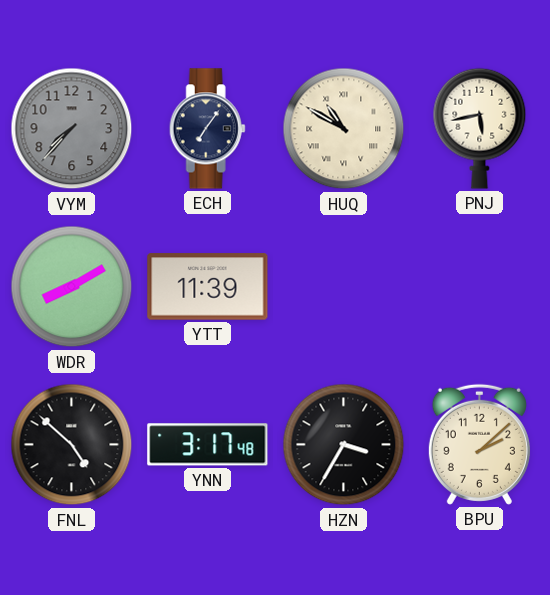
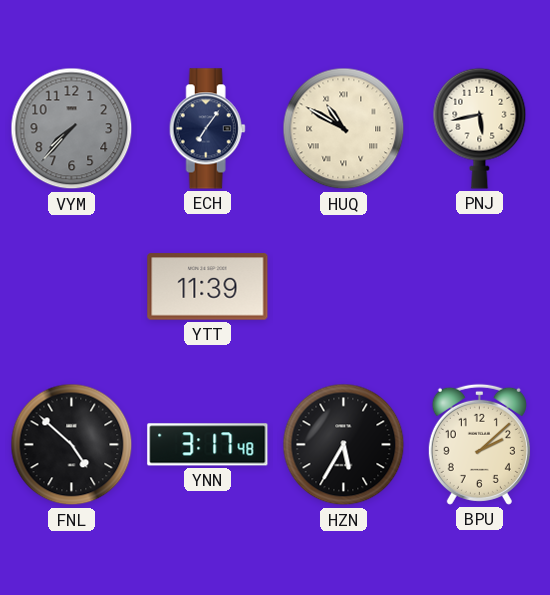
WDR: 8:10 -> none (72, 287)
HZN: 3:35 -> 5:35 (344, 445)
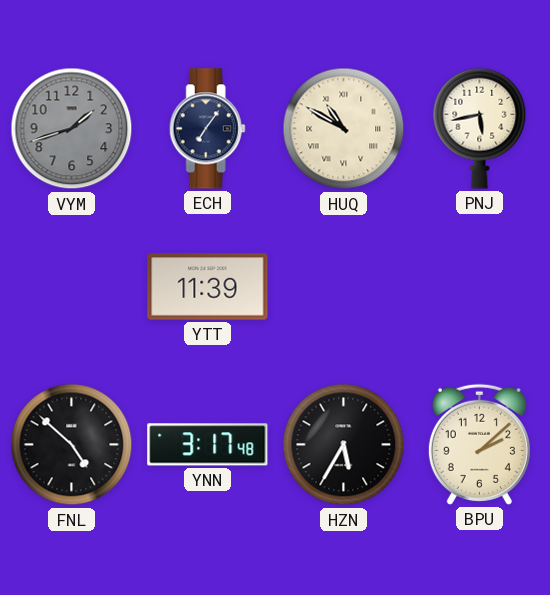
VYM: 7:37 -> 1:42 (72, 129)
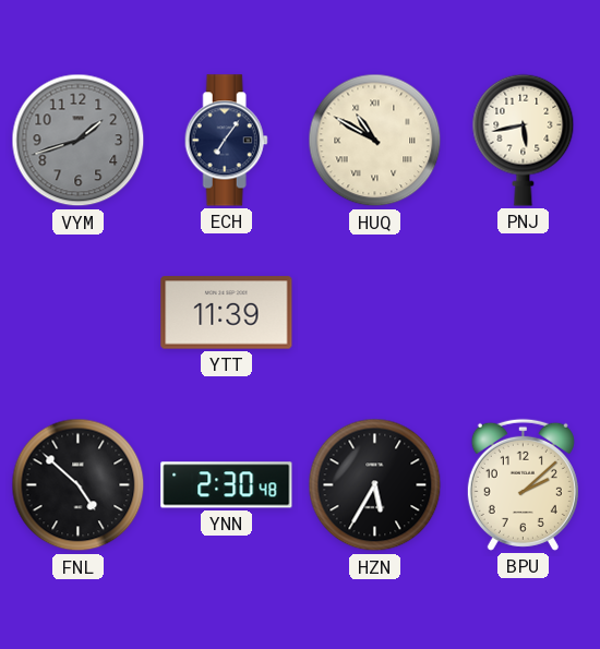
YNN: 3:17 -> 2:30 (227, 485)
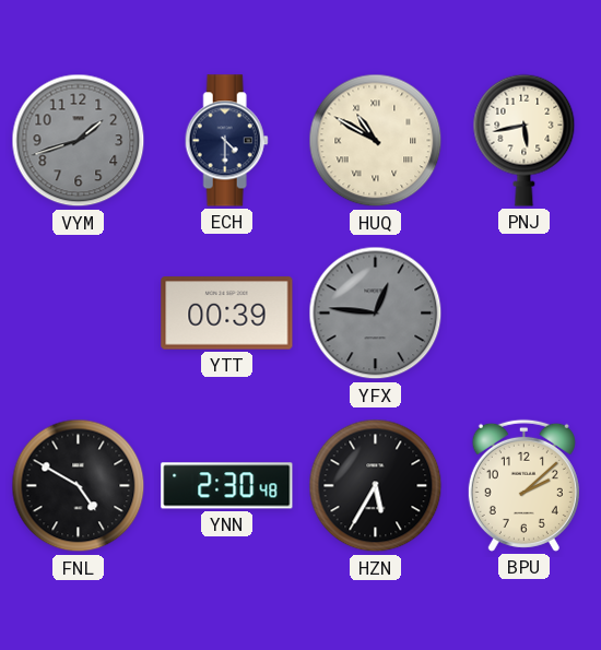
ECH: 7:06 -> 4:30 (226, 141)
YTT: 11:39 -> 00:39 (227, 314)
YFX: none -> 12:46 (376, 314)
FNL: 4:52 -> 4:50 (79, 486)
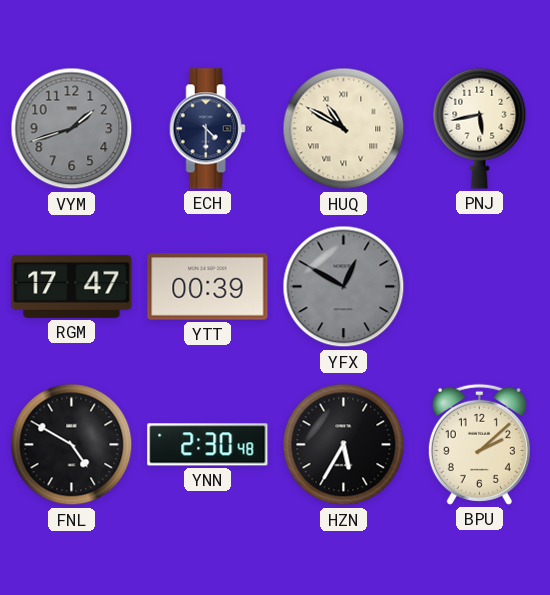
RGM: none -> 17:47 (72, 286)
YFX: 12:46 -> 12:50 (344, 287)
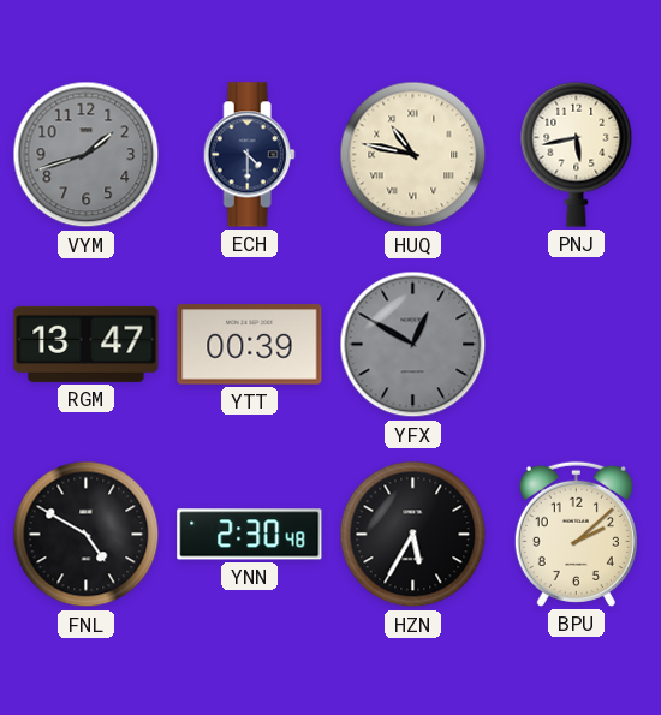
HUQ: 10:50 -> 10:47 (413, 155)
RGM: 17:47 -> 13:47 (87, 344)
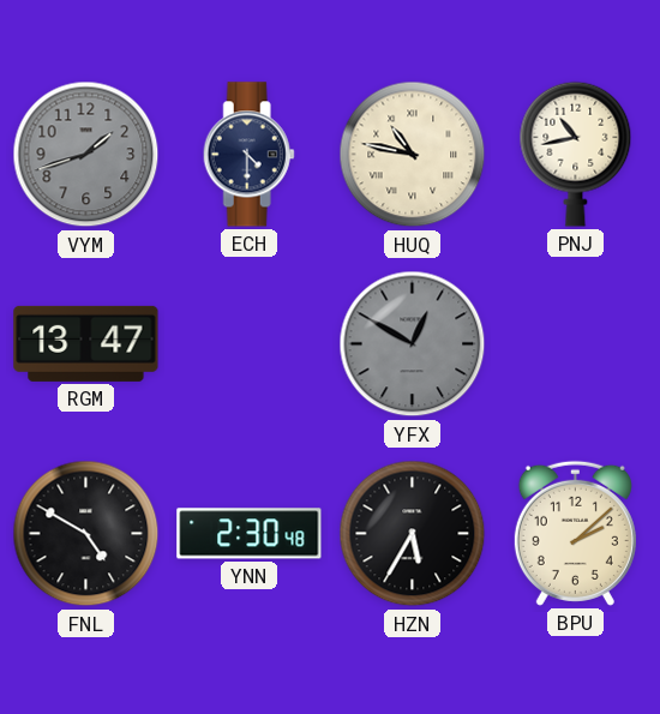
PNJ: 5:43 -> 10:43 (576, 154)
YTT: 00:39 -> none (250, 345)
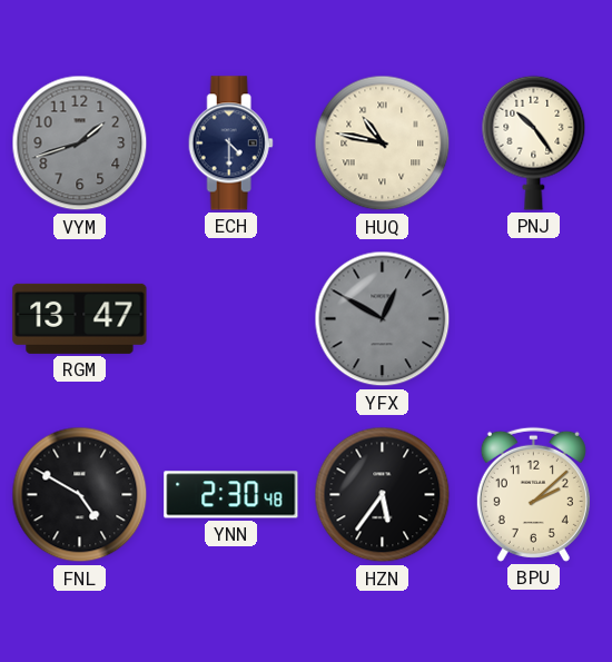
PNJ: 10:43 -> 10:24 (534, 142)
HZN: 5:35 -> 5:36 (383, 495)
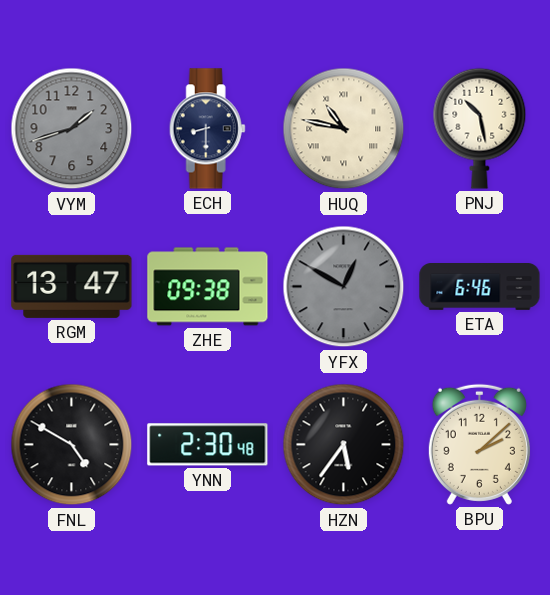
ECH: 4:30 -> 8:30 (207, 129)
PNJ: 10:24 -> 10:28 (480, 128)
ZHE: none -> 09:38 (208, 287)
ETA: none -> 6:46 (480, 287)
